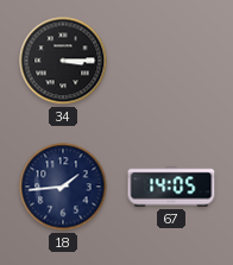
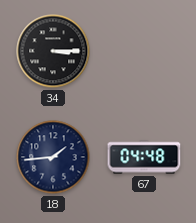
67: 14:05 -> 04:48 (144, 157)
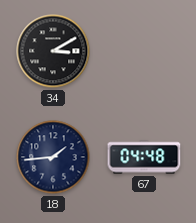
34: 3:15 -> 3:10 (53, 51)
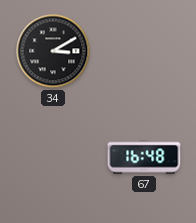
18: 1:44 -> none (53, 157)
67: 04:48 -> 16:48 (144, 157)
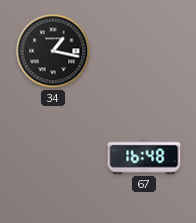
34: 3:10 -> 1:17 (53, 51)
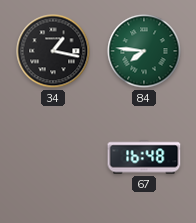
84: none -> 7:46 (144, 51)
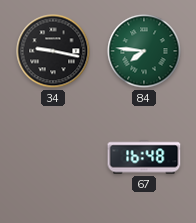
34: 1:17 -> 9:17 (53, 51)
